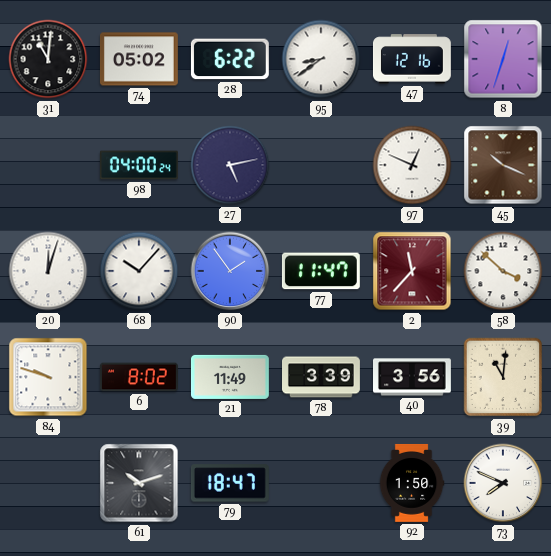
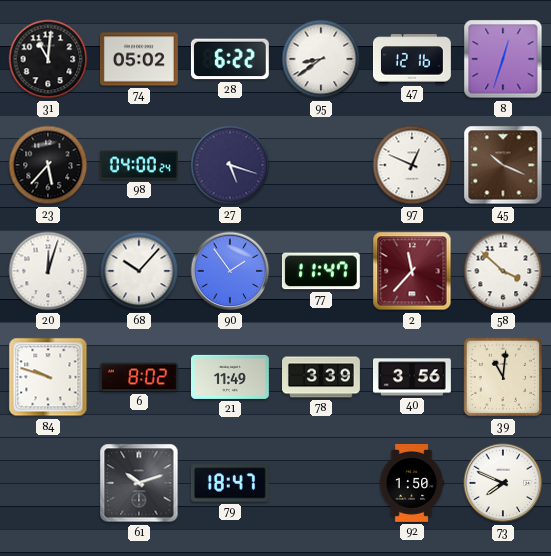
23: none -> 5:37 (48, 165)
27: 5:13 -> 5:18 (230, 165)
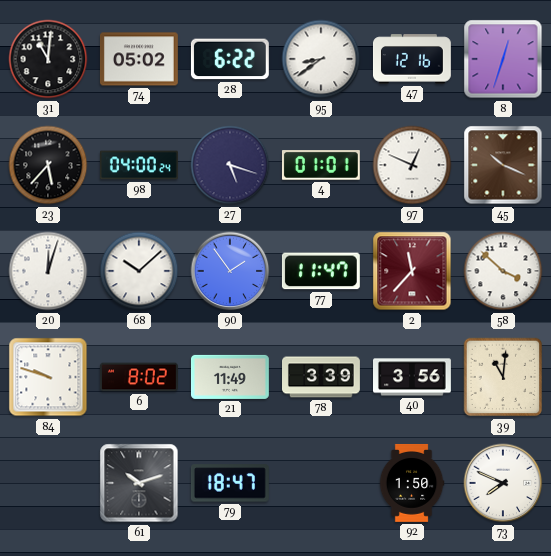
4: none -> 01:01 (321, 165)
68: 10:07 -> 10:08 (139, 271)
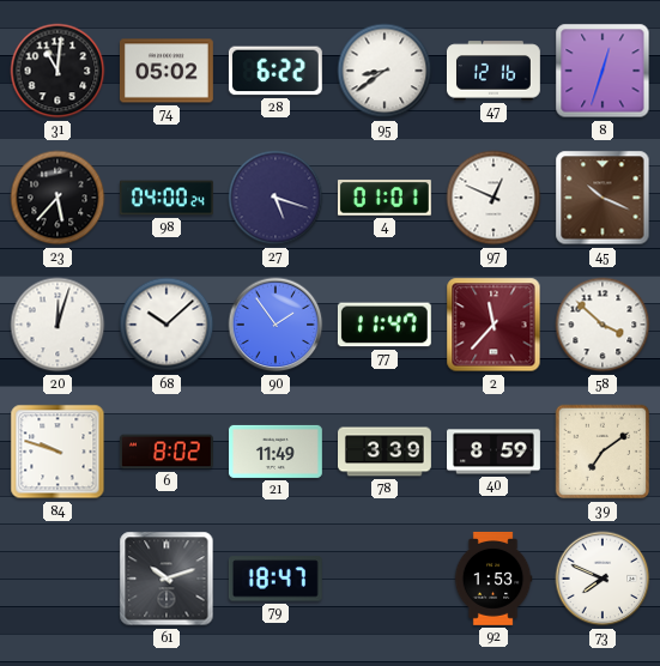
40: 3:56 -> 8:59 (495, 452)
39: 11:01 -> 7:09 (603, 452)
92: 1:50 -> 1:53 (494, 579)
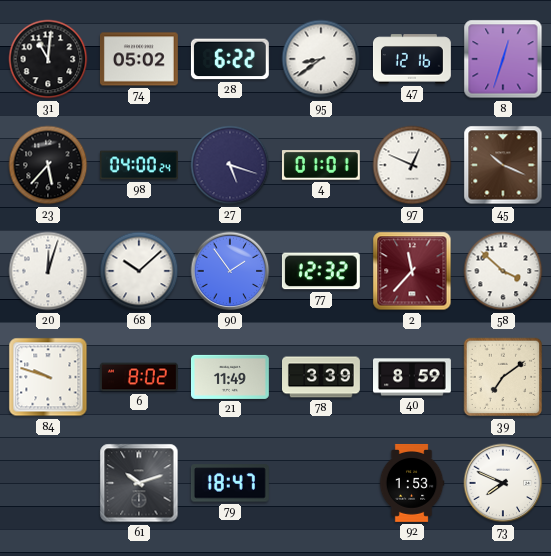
77: 11:47 -> 12:32 (321, 271)
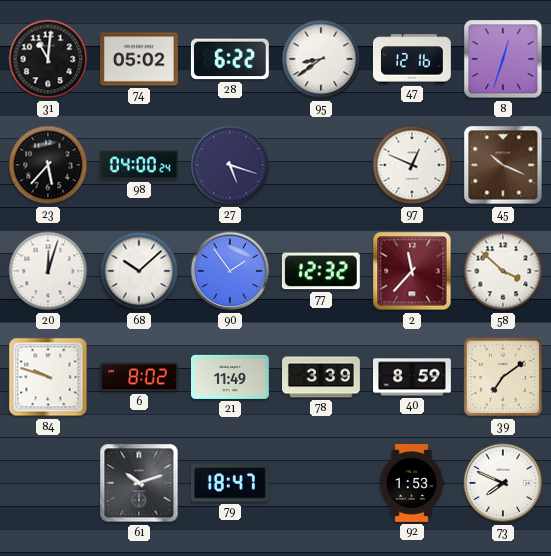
4: 01:01 -> none (321, 165)
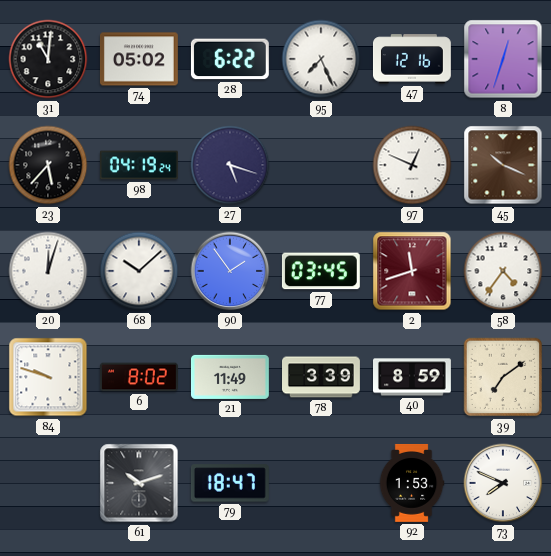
95: 8:39 -> 7:26 (321, 59)
98: 04:00 -> 04:19 (139, 165)
77: 12:32 -> 03:45 (321, 271)
2: 11:37 -> 11:42 (412, 271)
58: 3:52 -> 4:36 (503, 271)
